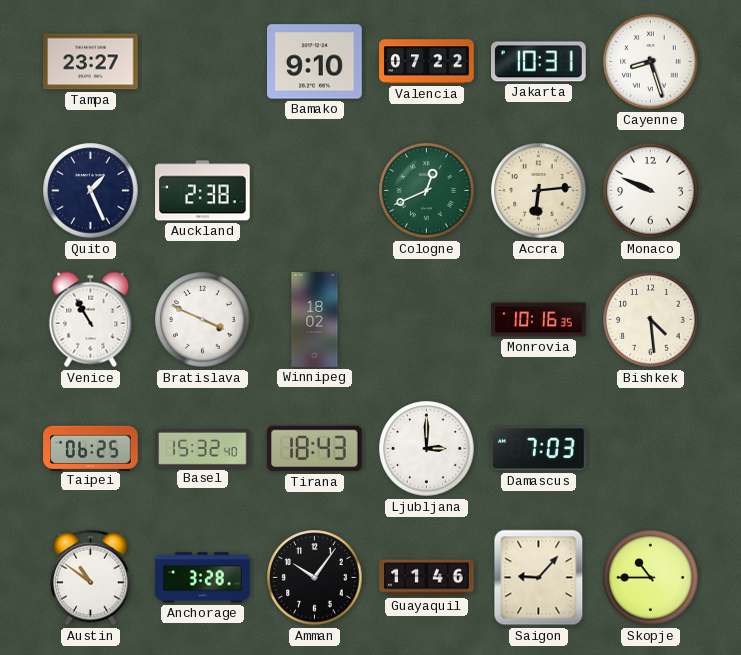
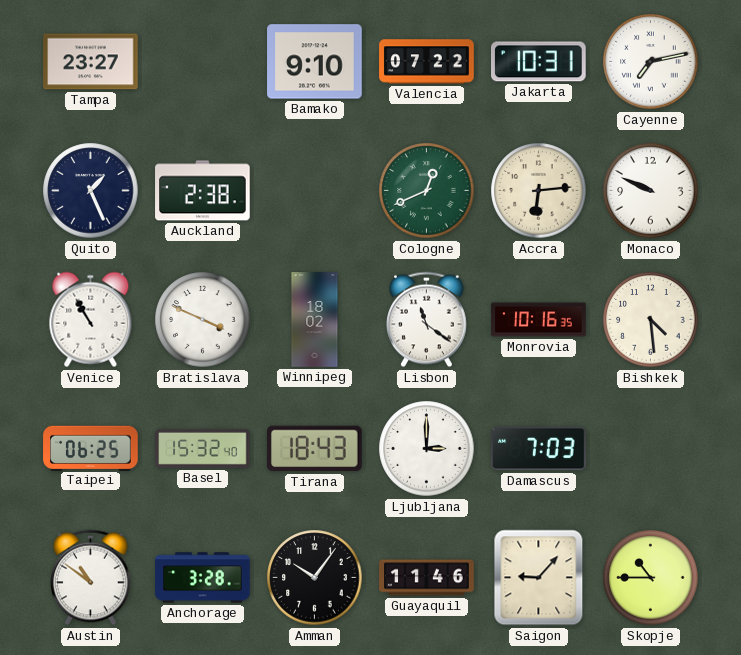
Cayenne: 8:27 -> 7:13 (651, 62)
Lisbon: none -> 11:21 (427, 320)
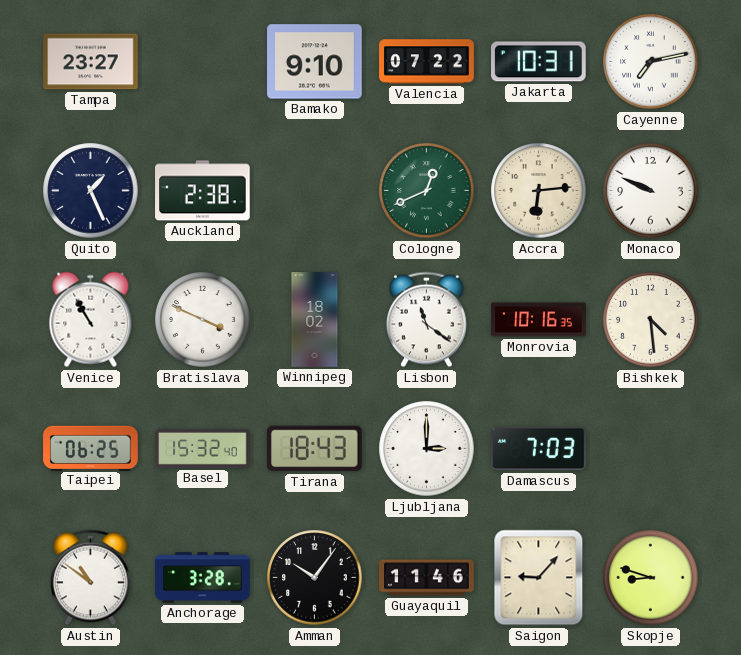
Skopje: 10:45 -> 8:48 (651, 578)
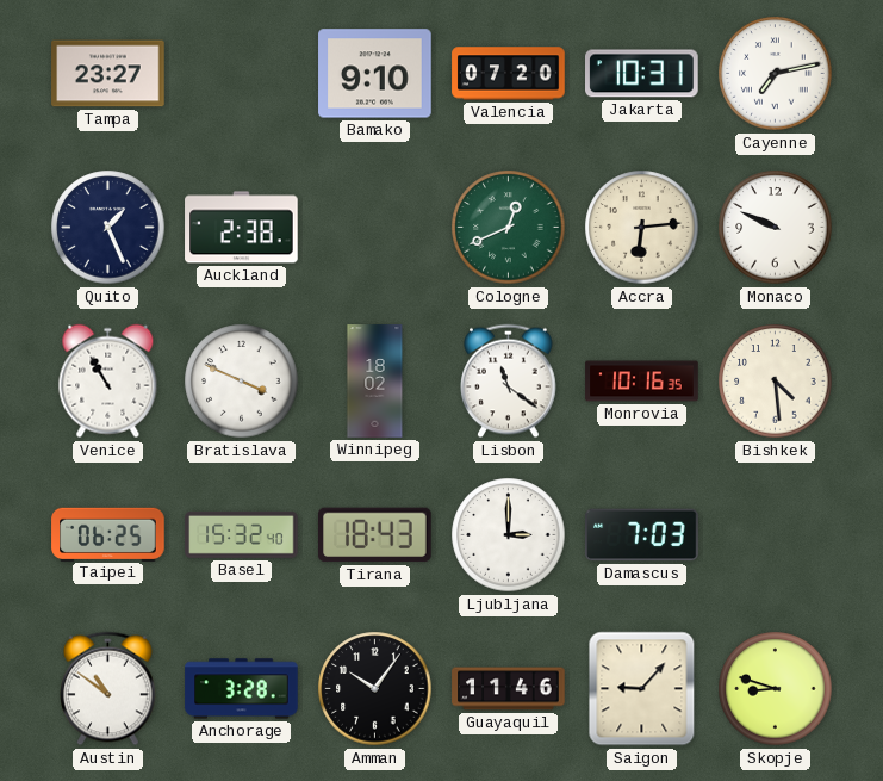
Valencia: 07:22 -> 07:20 (509, 74)
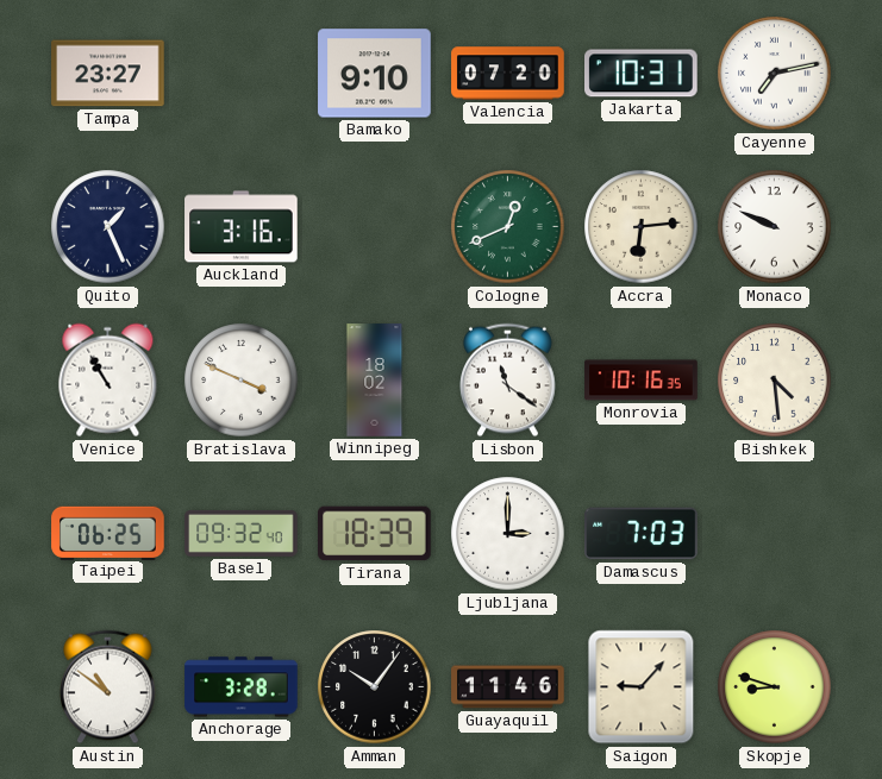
Auckland: 2:38 -> 3:16 (242, 227)
Basel: 15:32 -> 09:32 (242, 533)
Tirana: 18:43 -> 18:39 (375, 534)
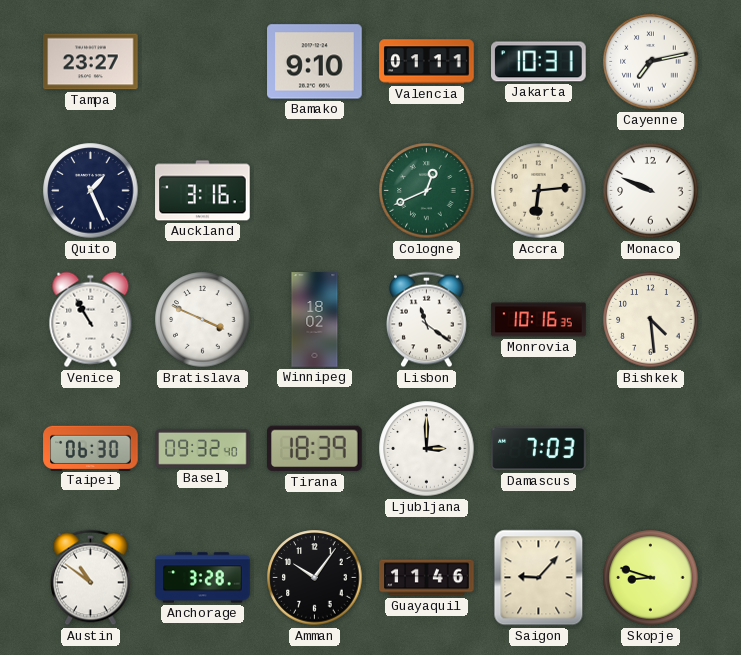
Valencia: 07:20 -> 01:11 (427, 62)
Taipei: 06:25 -> 06:30 (91, 448)
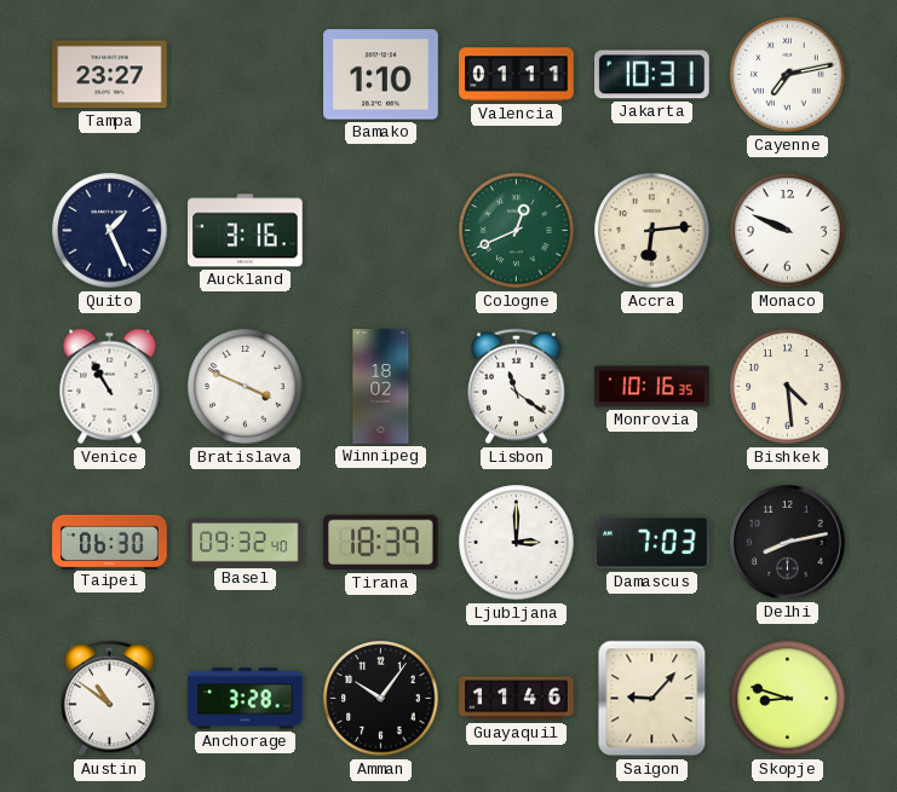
Bamako: 9:10 -> 1:10 (381, 75)
Delhi: none -> 8:13 (788, 543)
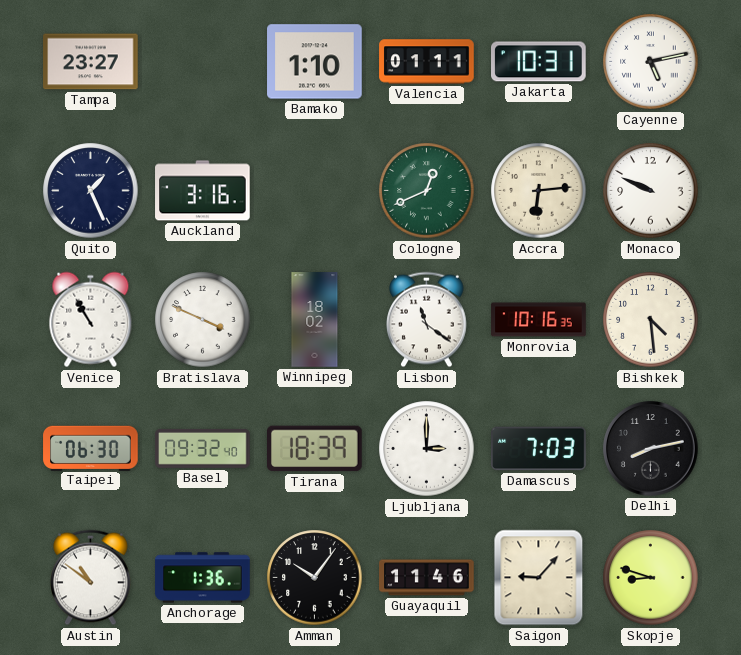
Cayenne: 7:13 -> 5:13 (651, 62)
Anchorage: 3:28 -> 1:36 (203, 578)
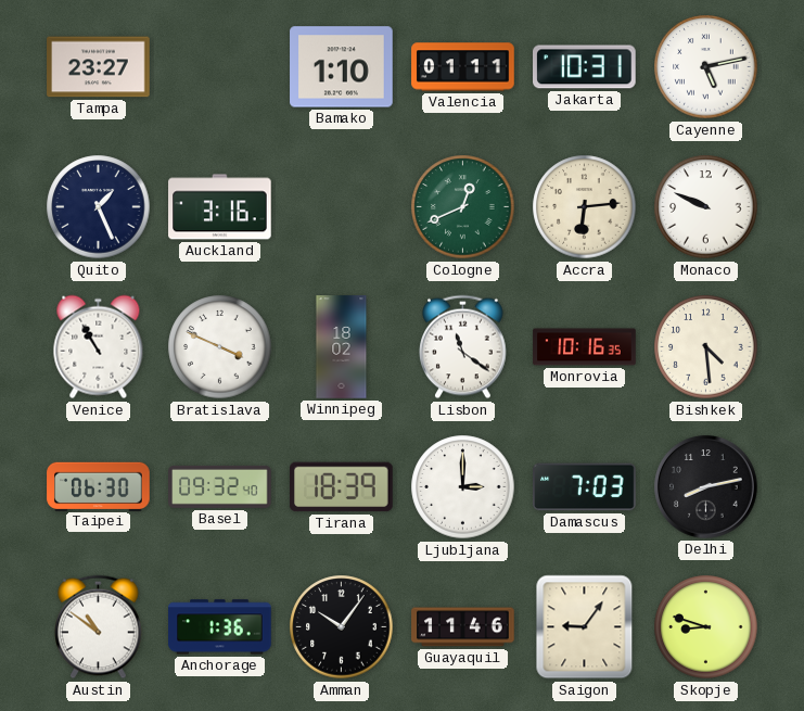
Saigon: 9:07 -> 9:06 (585, 627)
